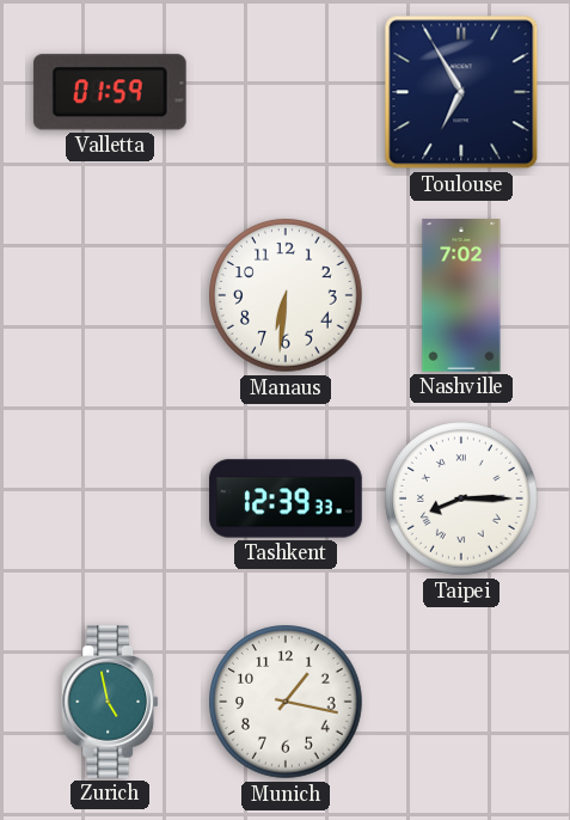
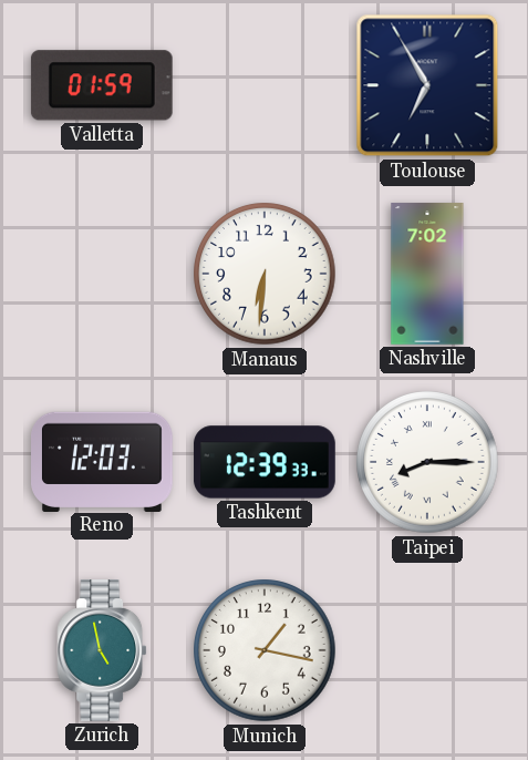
Reno: none -> 12:03 (103, 461)
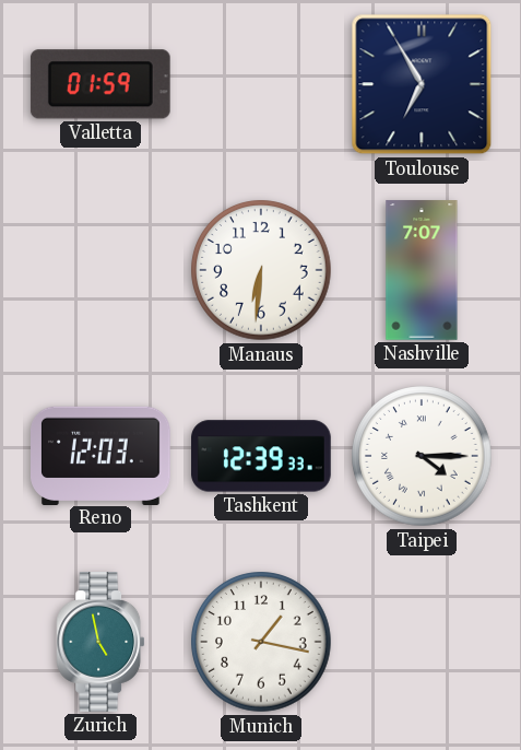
Nashville: 7:02 -> 7:07 (422, 270)
Taipei: 8:15 -> 4:15 (422, 456)
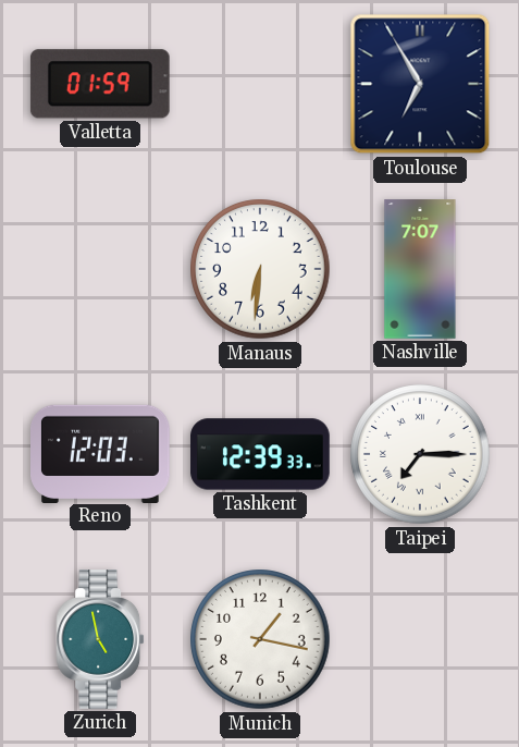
Taipei: 4:15 -> 7:15 (420, 454)
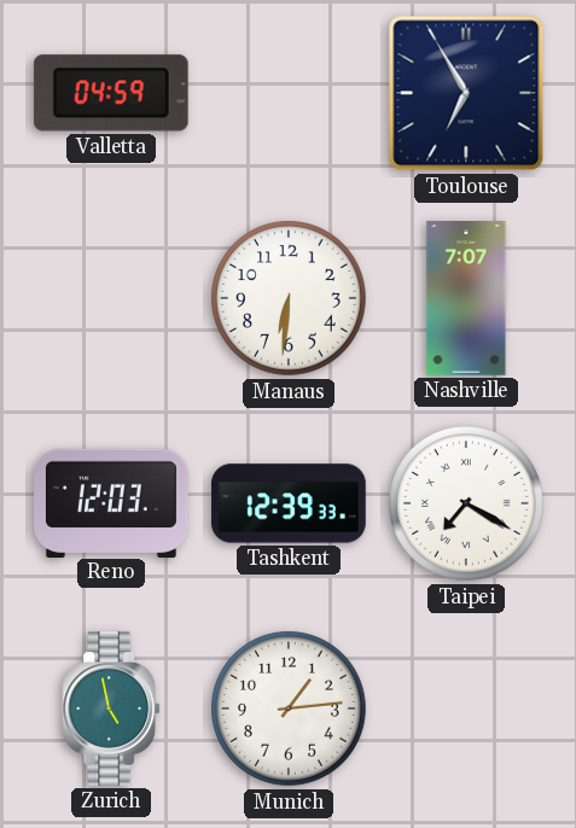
Valletta: 01:59 -> 04:59 (111, 93)
Taipei: 7:15 -> 7:20 (466, 503)
Munich: 1:17 -> 1:14 (289, 709)
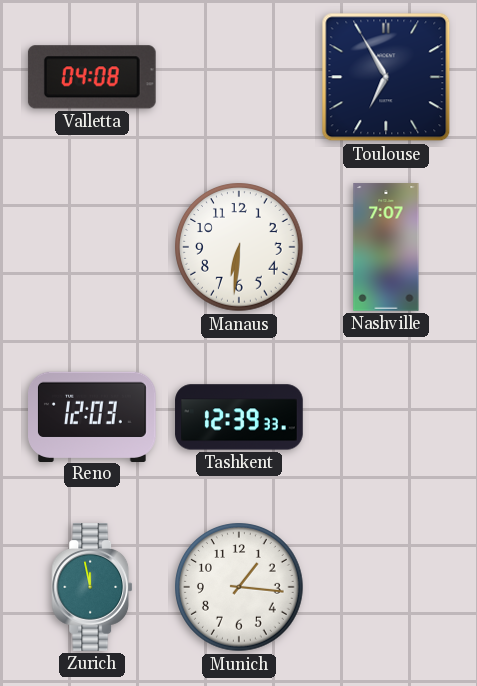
Valletta: 04:59 -> 04:08 (92, 77)
Taipei: 7:20 -> none (466, 503)
Zurich: 4:58 -> 11:58 (92, 588)
Munich: 1:14 -> 1:16 (239, 587)
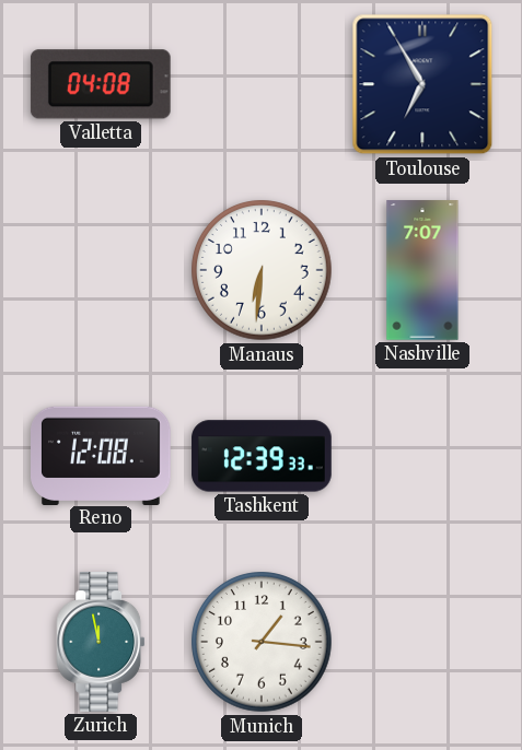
Reno: 12:03 -> 12:08 (102, 455)
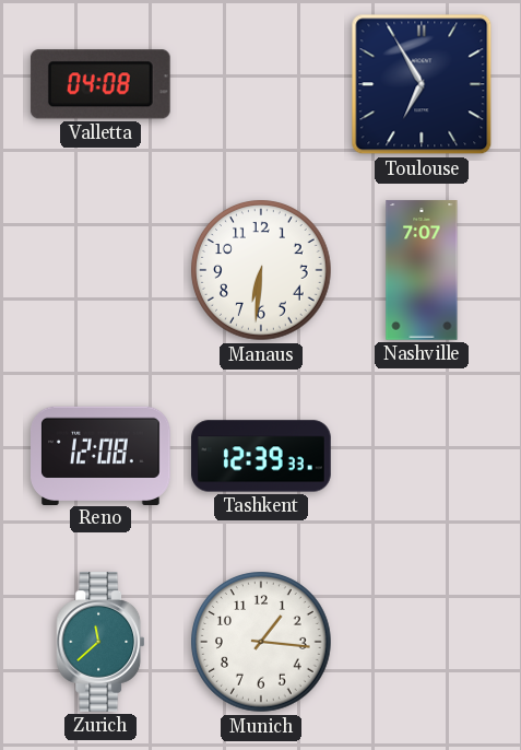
Zurich: 11:58 -> 11:38 (100, 643)
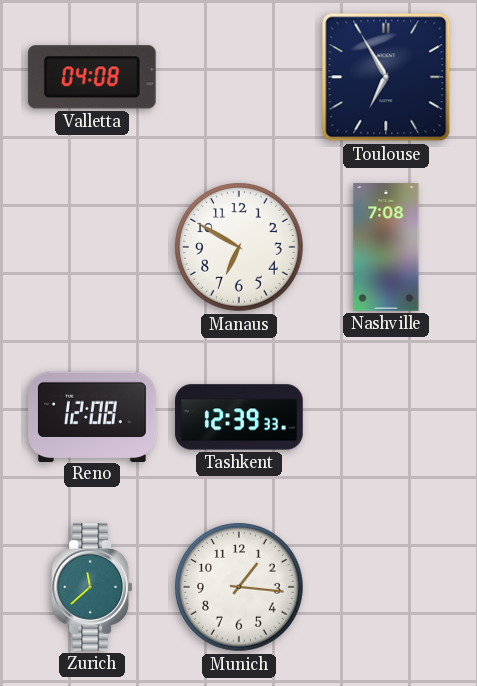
Manaus: 6:31 -> 6:50 (239, 247)
Nashville: 7:07 -> 7:08 (386, 247)
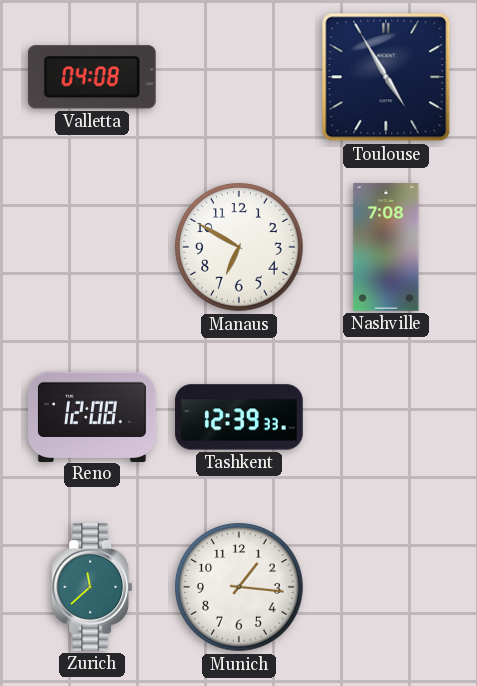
Toulouse: 6:55 -> 4:55 (386, 77)
